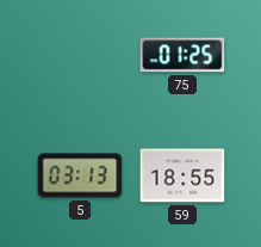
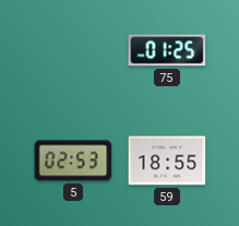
5: 03:13 -> 02:53 (73, 160)
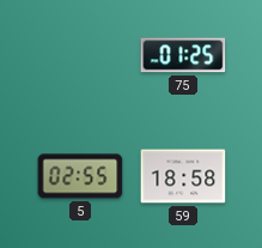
5: 02:53 -> 02:55 (80, 176)
59: 18:55 -> 18:58 (183, 176)
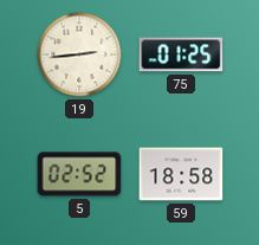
19: none -> 2:44 (79, 54)
5: 02:55 -> 02:52 (79, 174)
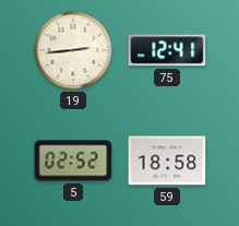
75: 01:25 -> 12:41 (167, 50)
